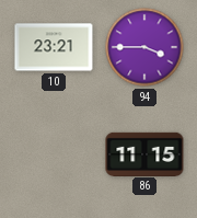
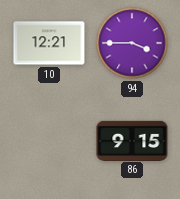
10: 23:21 -> 12:21 (49, 43)
86: 11:15 -> 9:15 (132, 140)
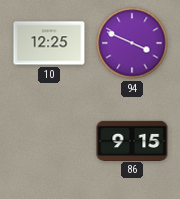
10: 12:21 -> 12:25 (49, 43)
94: 3:45 -> 3:49 (132, 43)
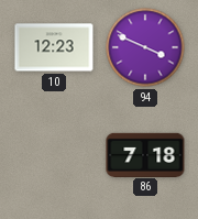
10: 12:25 -> 12:23 (54, 47)
86: 9:15 -> 7:18 (145, 154)
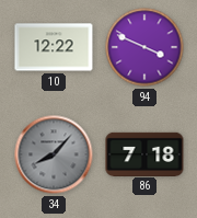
10: 12:23 -> 12:22 (54, 47)
34: none -> 8:07 (54, 154)
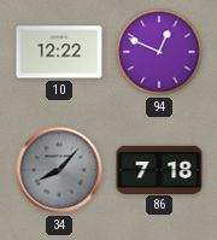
94: 3:49 -> 12:49 (159, 52)
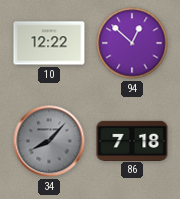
94: 12:49 -> 12:52 (132, 43)
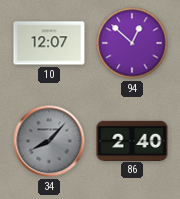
10: 12:22 -> 12:07 (49, 43)
86: 7:18 -> 2:40 (132, 140)
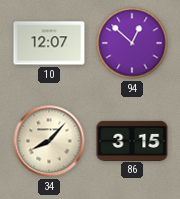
34 dial: grey -> cream (49, 141)
86: 2:40 -> 3:15 (132, 140)
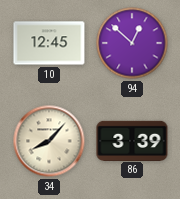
10: 12:07 -> 12:45 (49, 43)
86: 3:15 -> 3:39 (132, 140)
